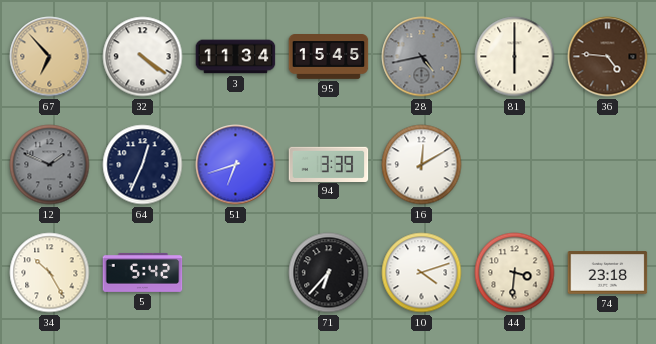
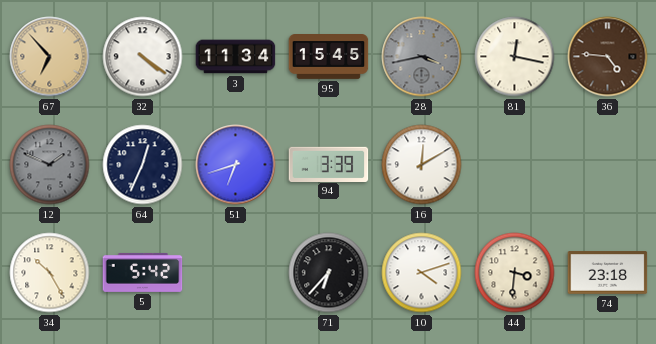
28: 4:43 -> 3:43 (422, 57)
81: 6:00 -> 12:17 (515, 57)
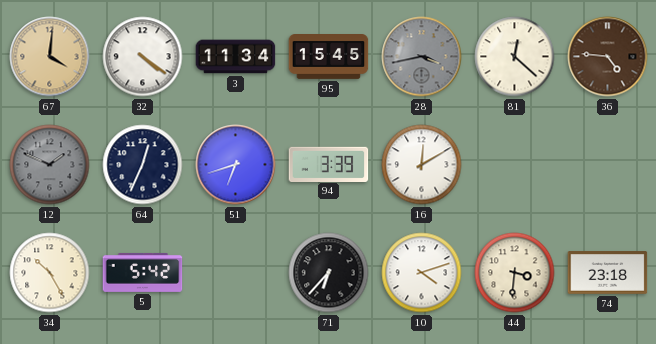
67: 6:53 -> 4:01 (50, 57)
81: 12:17 -> 12:22 (515, 57)
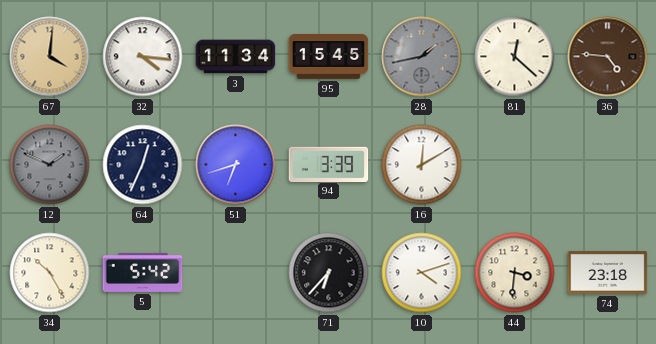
32: 4:21 -> 4:16 (143, 57)
28: 3:43 -> 1:43 (422, 57)
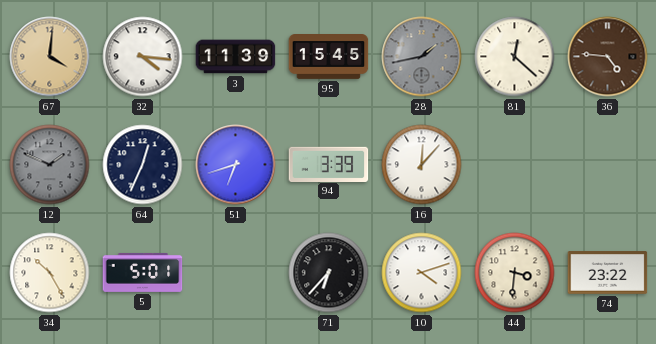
3: 11:34 -> 11:39 (236, 57)
16: 12:10 -> 12:07 (422, 165)
5: 5:42 -> 5:01 (143, 272)
74: 23:18 -> 23:22 (608, 273)
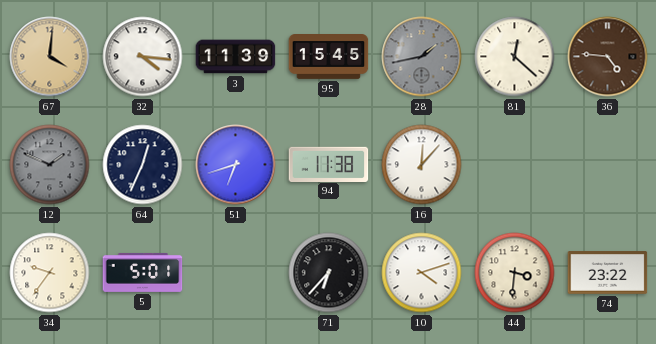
94: 3:39 -> 11:38 (329, 164)
34: 10:25 -> 9:36 (50, 273)
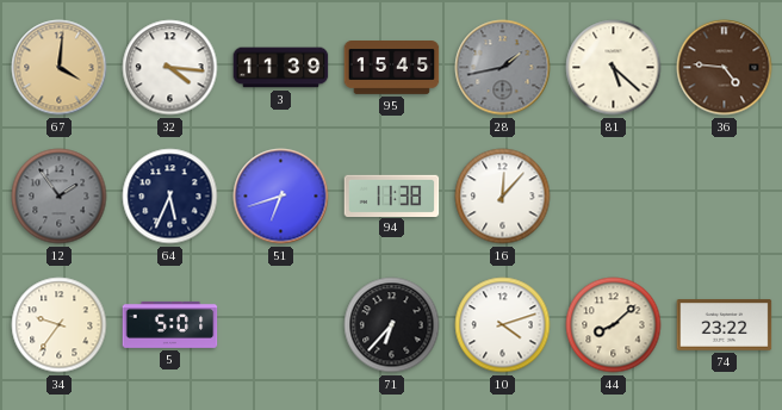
81: 12:22 -> 5:22 (614, 68)
12: 1:49 -> 1:54 (60, 197)
64: 12:34 -> 5:34 (170, 197)
44: 3:31 -> 8:08 (614, 325)
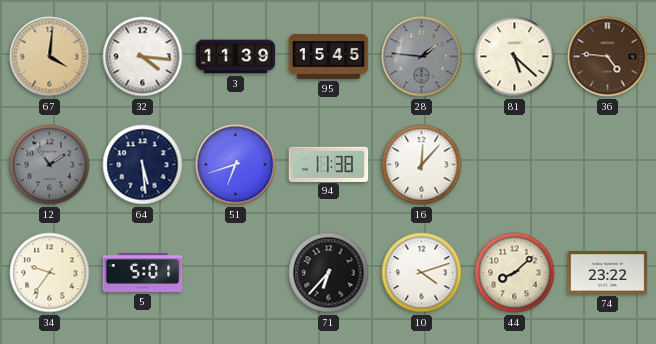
28: 1:43 -> 1:46 (422, 57)
64: 5:34 -> 5:29 (143, 165)
